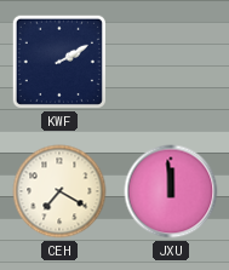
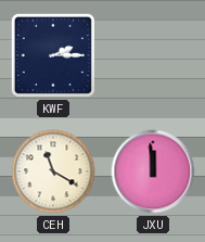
KWF: 2:10 -> 2:15 (53, 55)
CEH: 7:20 -> 11:20 (53, 171)
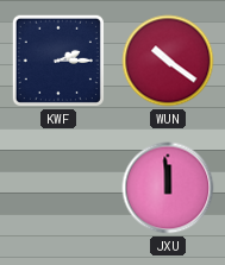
WUN: none -> 10:21 (168, 61)
CEH: 11:20 -> none (53, 171)
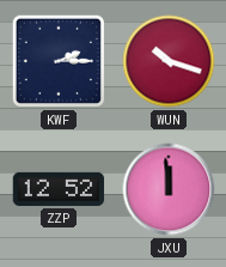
WUN: 10:21 -> 10:18 (169, 61)
ZZP: none -> 12:52 (59, 189)
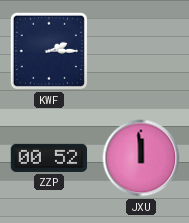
WUN: 10:18 -> none (169, 61)
ZZP: 12:52 -> 00:52 (49, 158)
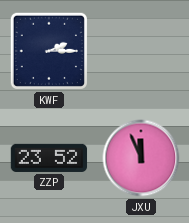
ZZP: 00:52 -> 23:52 (49, 158)
JXU: 11:59 -> 11:56 (141, 158)
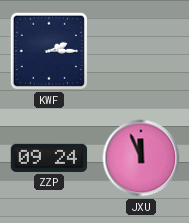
ZZP: 23:52 -> 09:24 (49, 158)
